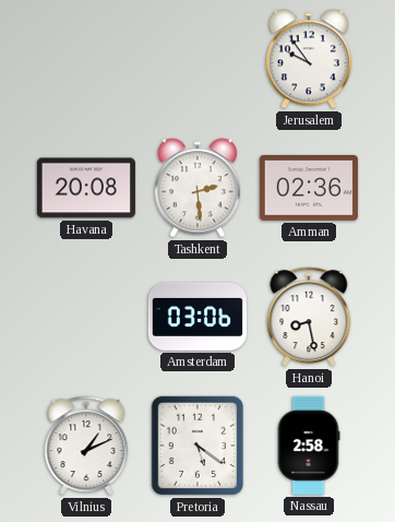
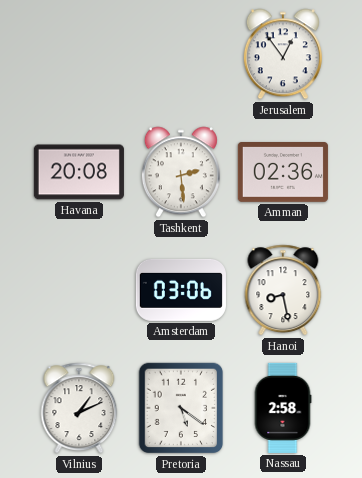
Jerusalem: 9:54 -> 12:54 (283, 54)
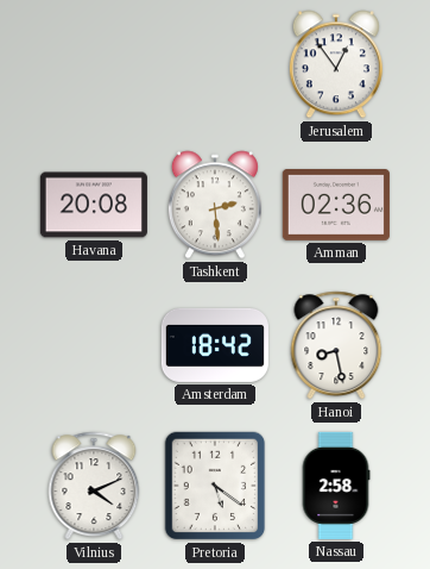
Amsterdam: 03:06 -> 18:42 (215, 345)
Vilnius: 1:11 -> 4:11 (94, 486)
